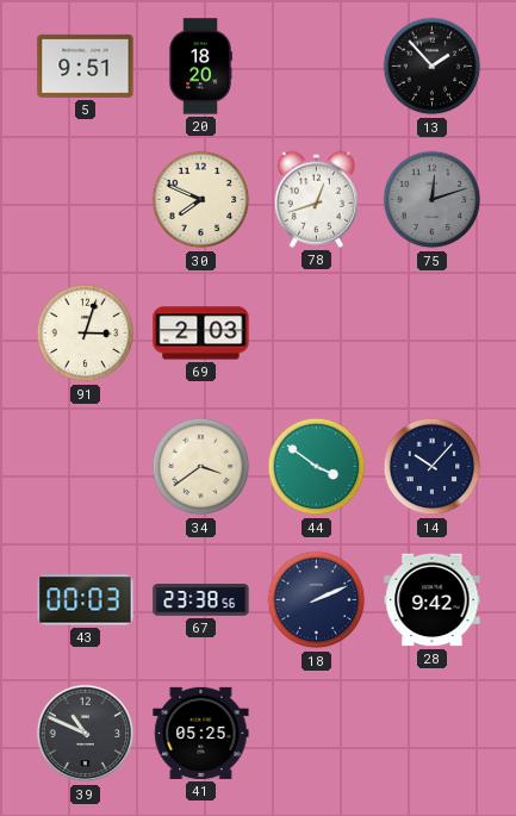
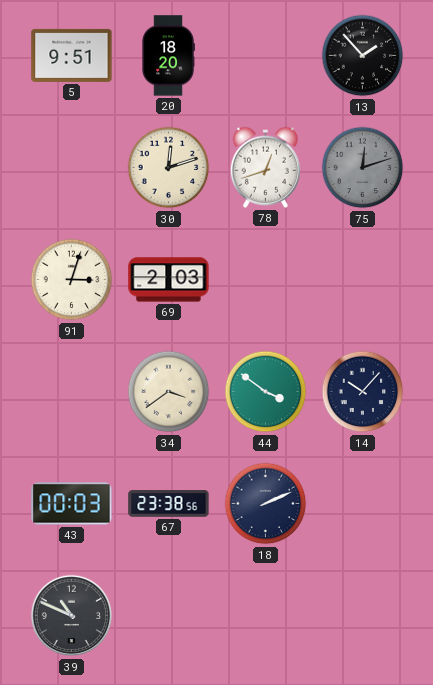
30: 7:49 -> 12:12 (169, 168)
28: 9:42 -> none (433, 600)
41: 05:25 -> none (201, 733)
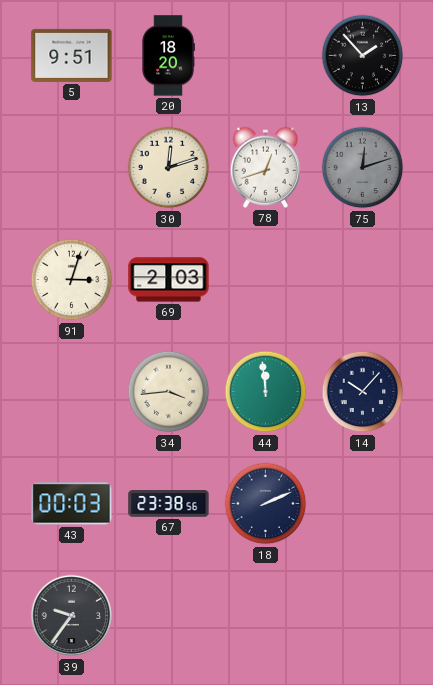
34: 3:39 -> 3:44 (169, 392)
44: 3:51 -> 11:59 (266, 392)
39: 10:49 -> 9:36 (72, 616)
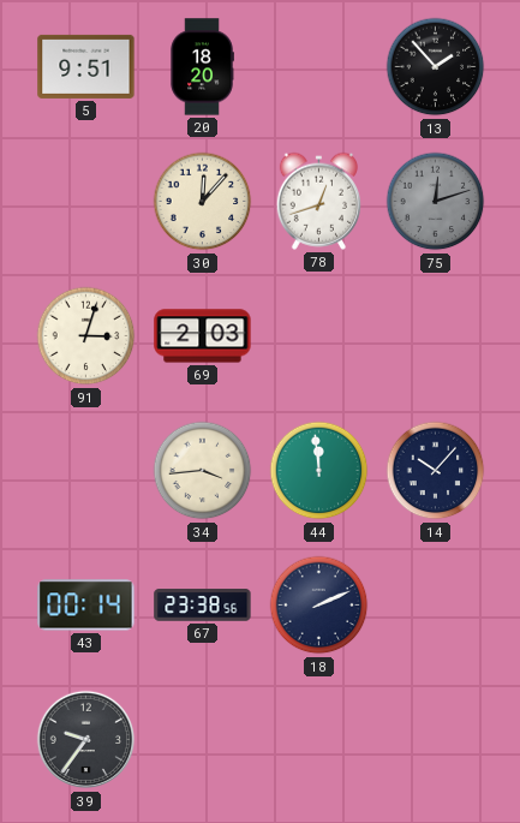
30: 12:12 -> 12:07 (203, 202)
43: 00:03 -> 00:14 (86, 606)
